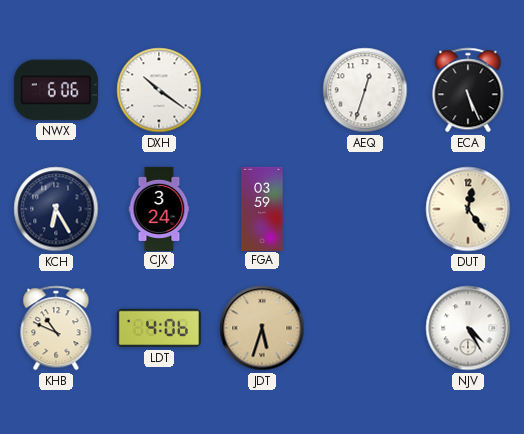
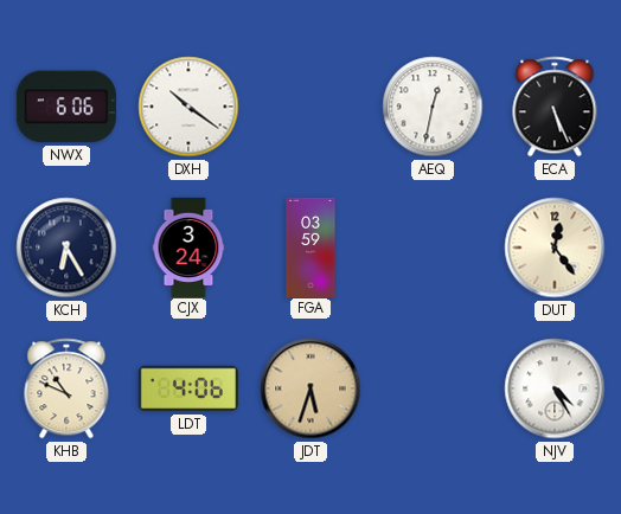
AEQ: 12:33 -> 12:32 (433, 107)
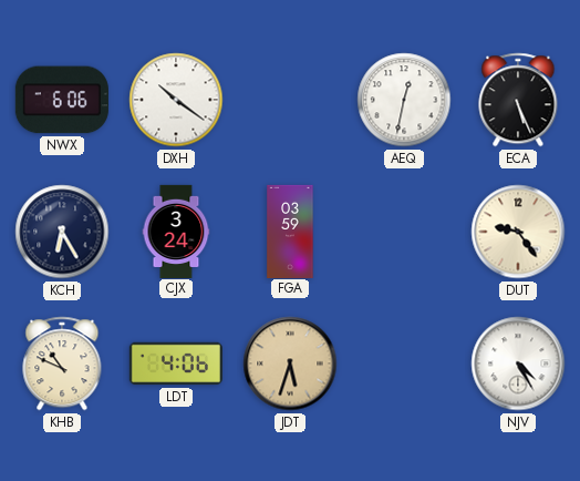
DUT: 12:24 -> 9:24 (518, 232)
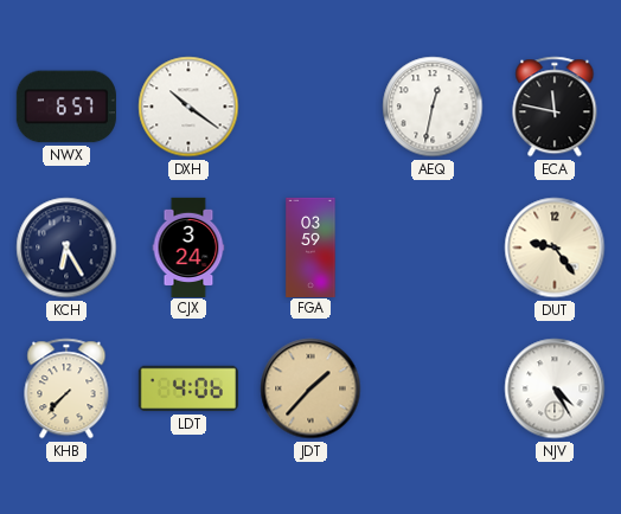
NWX: 6:06 -> 6:57 (66, 107)
ECA: 5:26 -> 11:47 (555, 107)
KHB: 10:49 -> 7:37 (66, 388)
JDT: 5:33 -> 1:37 (310, 388)
